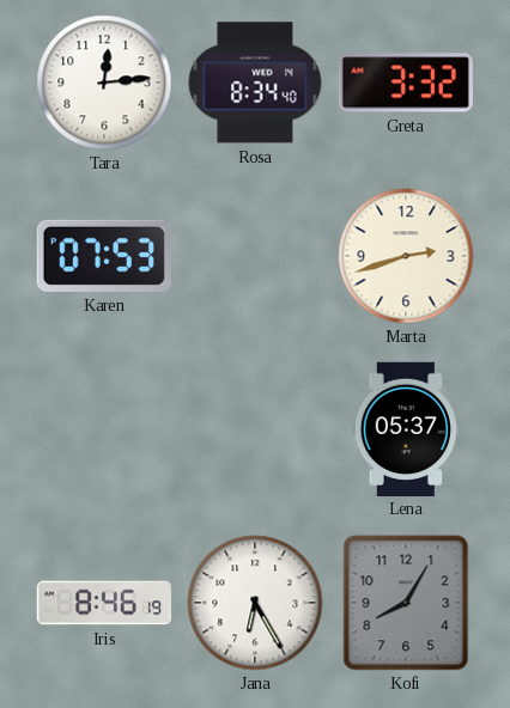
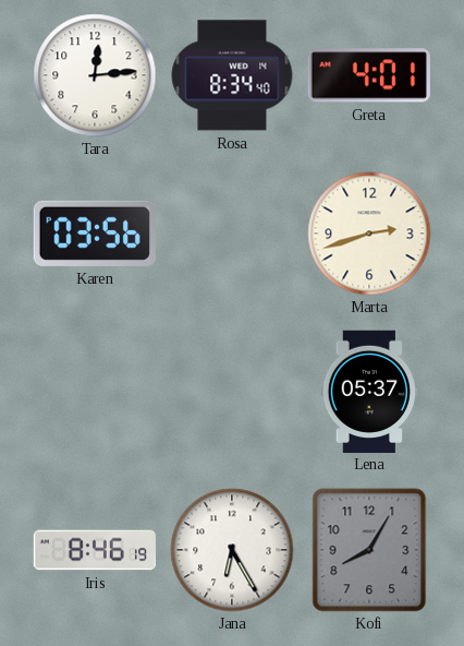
Greta: 3:32 -> 4:01 (369, 75)
Karen: 07:53 -> 03:56 (95, 234)
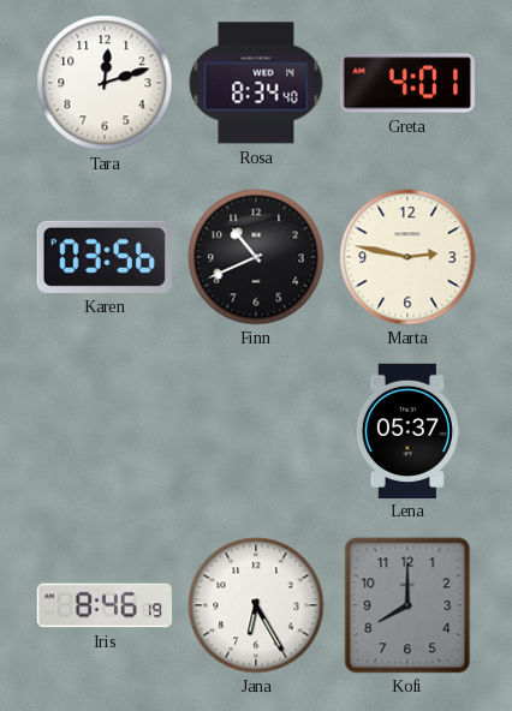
Tara: 12:14 -> 12:12 (105, 83)
Finn: none -> 10:41 (256, 257)
Marta: 2:42 -> 2:47 (407, 257)
Kofi: 8:05 -> 8:00 (407, 605)
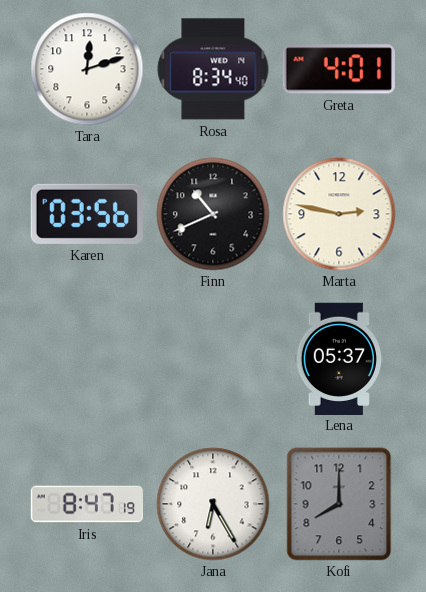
Iris: 8:46 -> 8:47 (87, 504)
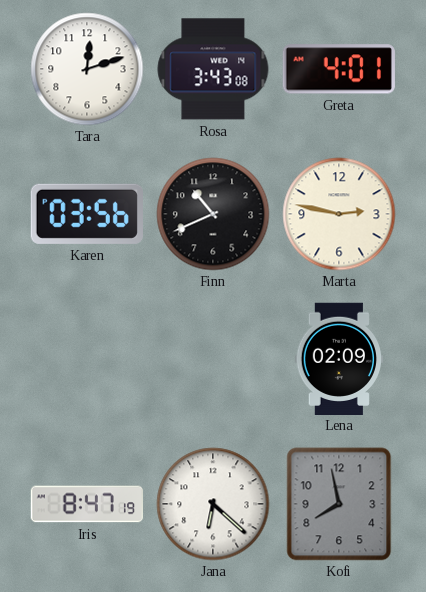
Rosa: 8:34 -> 3:43 (213, 69)
Lena: 05:37 -> 02:09 (338, 358)
Jana: 6:25 -> 6:22 (213, 504)
Kofi: 8:00 -> 7:58 (339, 504)
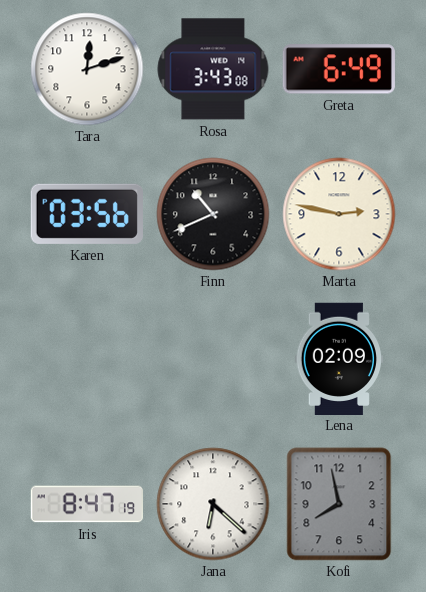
Greta: 4:01 -> 6:49 (339, 69)
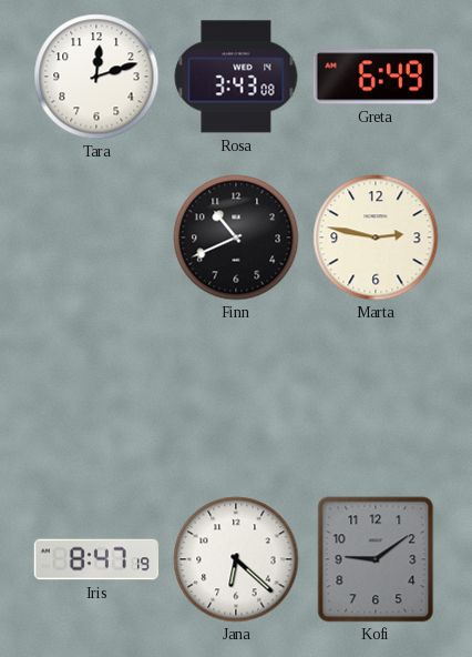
Karen: 03:56 -> none (87, 214)
Lena: 02:09 -> none (338, 358)
Kofi: 7:58 -> 9:09 (376, 559)
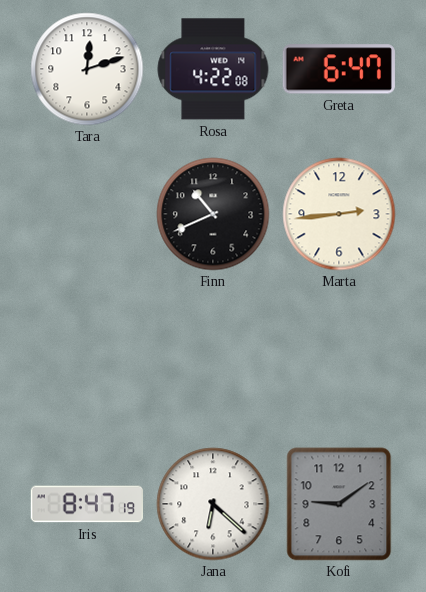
Rosa: 3:43 -> 4:22 (213, 69)
Greta: 6:49 -> 6:47 (339, 69)
Marta: 2:47 -> 2:44 (339, 214)
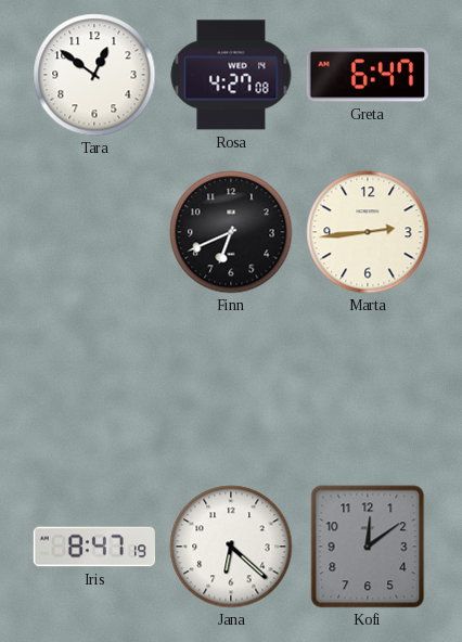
Tara: 12:12 -> 12:51 (94, 75)
Rosa: 4:22 -> 4:27 (231, 75)
Finn: 10:41 -> 6:41 (231, 232)
Kofi: 9:09 -> 12:09 (368, 547)
